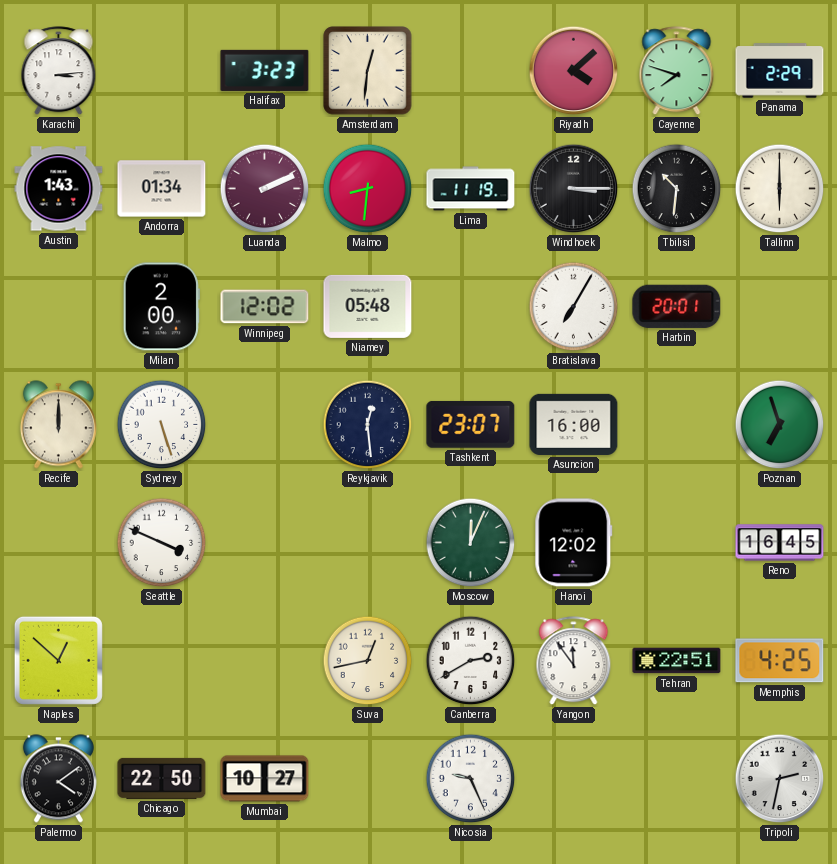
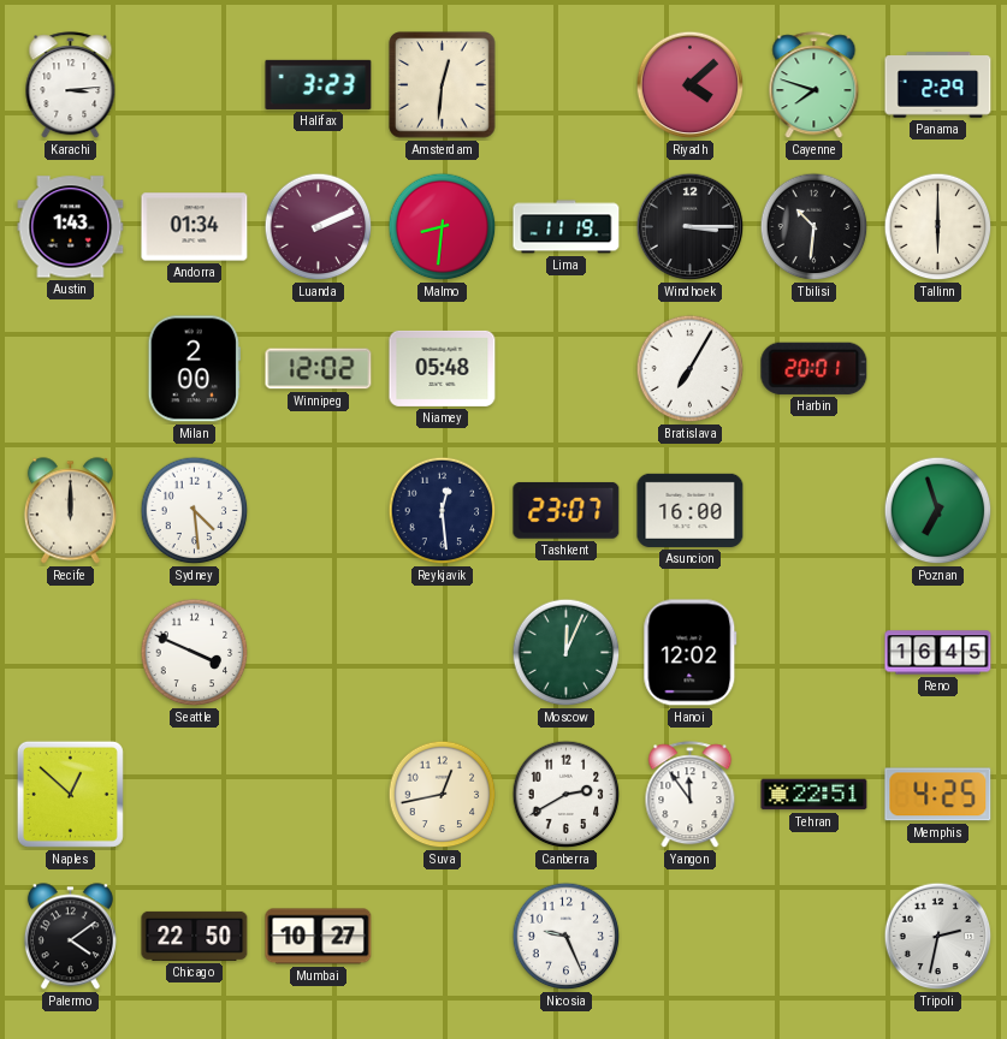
Sydney: 5:27 -> 4:29 (195, 511)
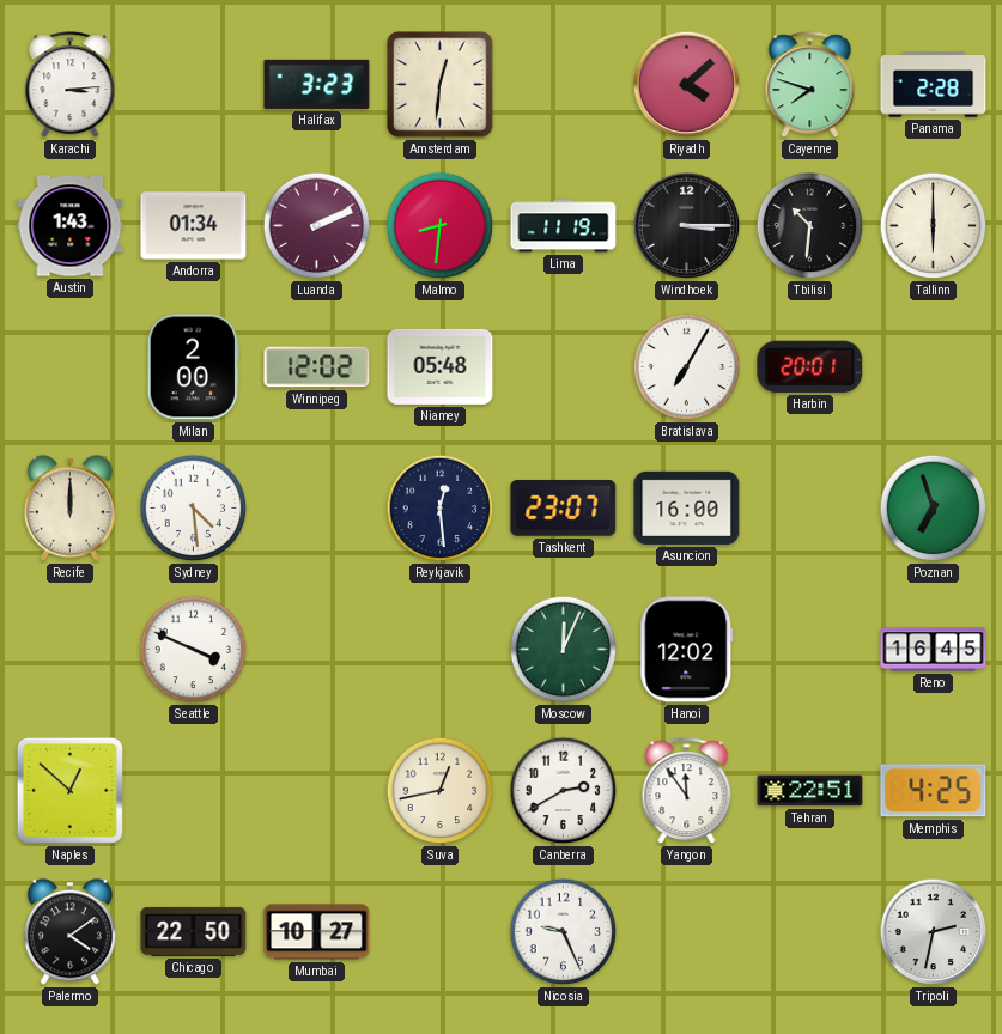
Panama: 2:29 -> 2:28 (934, 85)
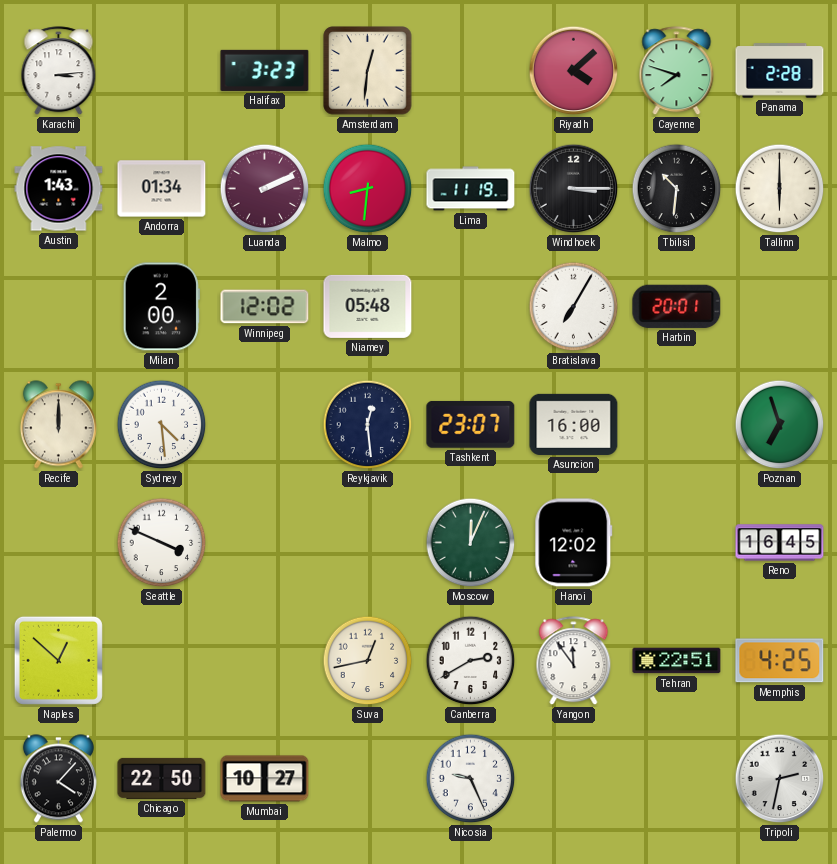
Palermo: 4:09 -> 4:07 (58, 779)
